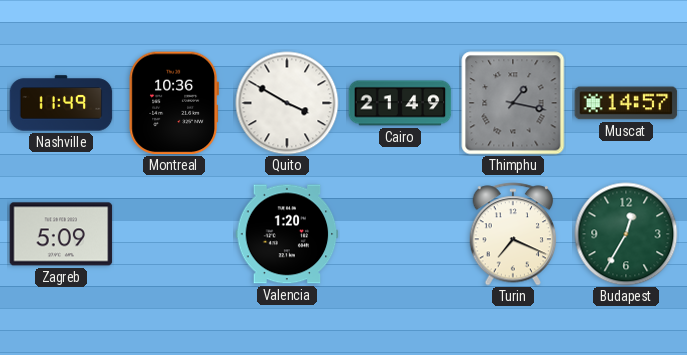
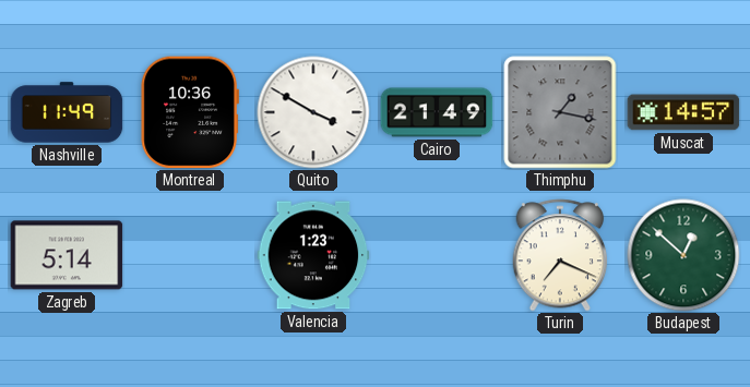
Zagreb: 5:09 -> 5:14 (67, 255)
Valencia: 1:20 -> 1:23 (313, 255)
Budapest: 12:35 -> 12:52 (683, 255)
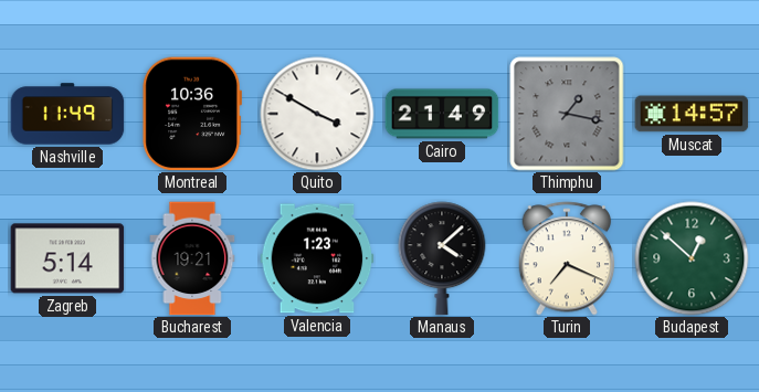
Bucharest: none -> 19:21 (192, 258)
Manaus: none -> 4:08 (442, 258)
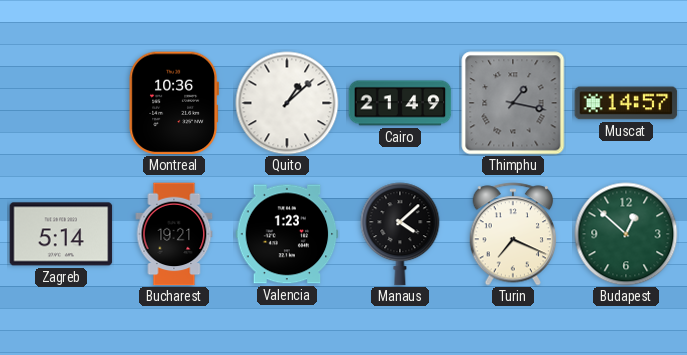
Nashville: 11:49 -> none (67, 114)
Quito: 3:50 -> 1:08 (287, 103)
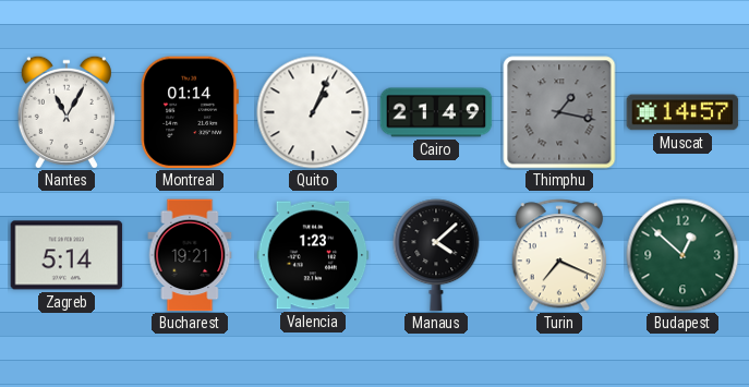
Nantes: none -> 11:05 (67, 112)
Montreal: 10:36 -> 01:14 (189, 112)
Quito: 1:08 -> 1:04 (313, 112)
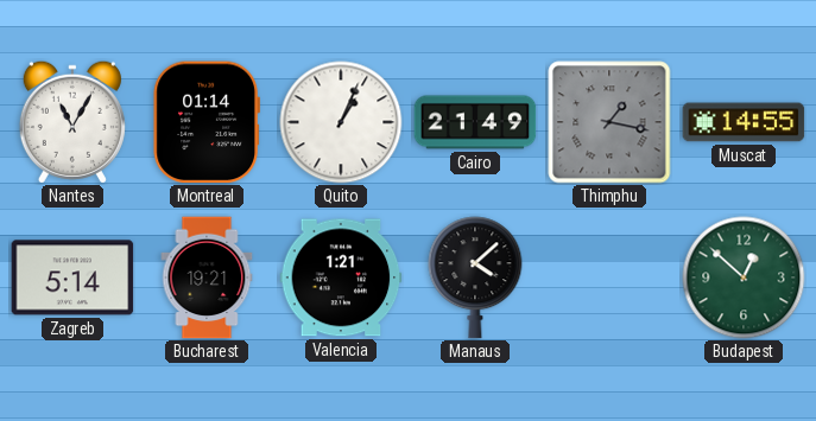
Muscat: 14:57 -> 14:55 (744, 122)
Valencia: 1:23 -> 1:21 (341, 278)
Turin: 7:19 -> none (559, 255)
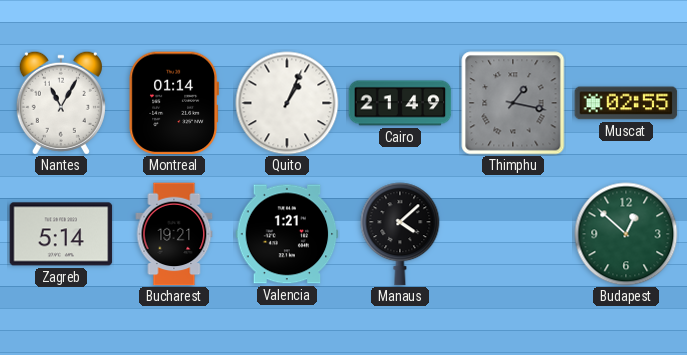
Muscat: 14:55 -> 02:55 (626, 103)
